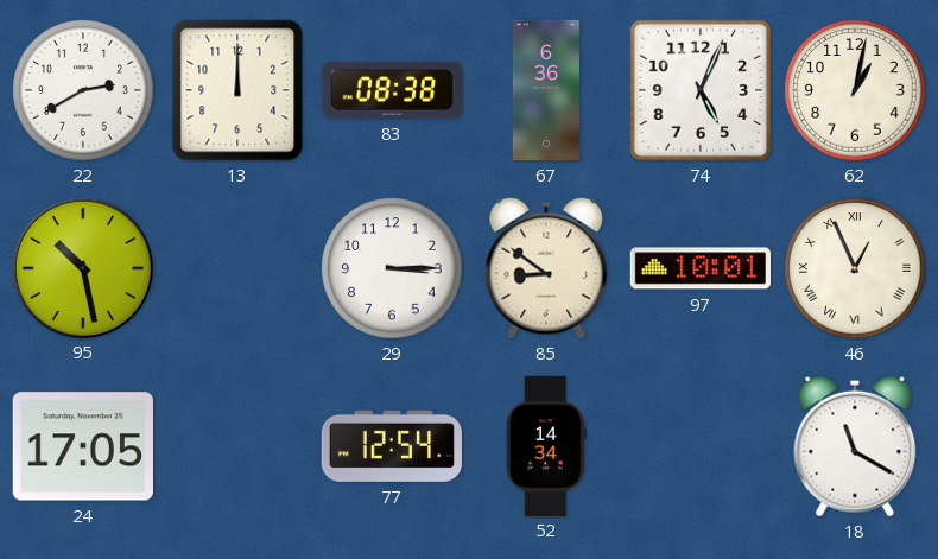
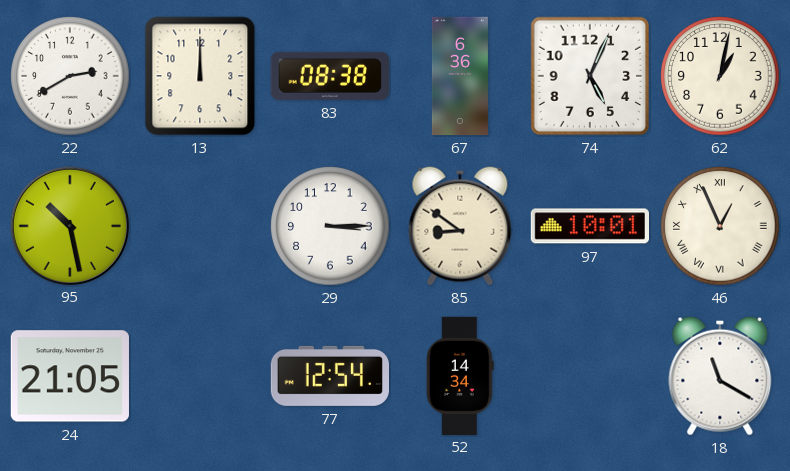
24: 17:05 -> 21:05 (70, 376)
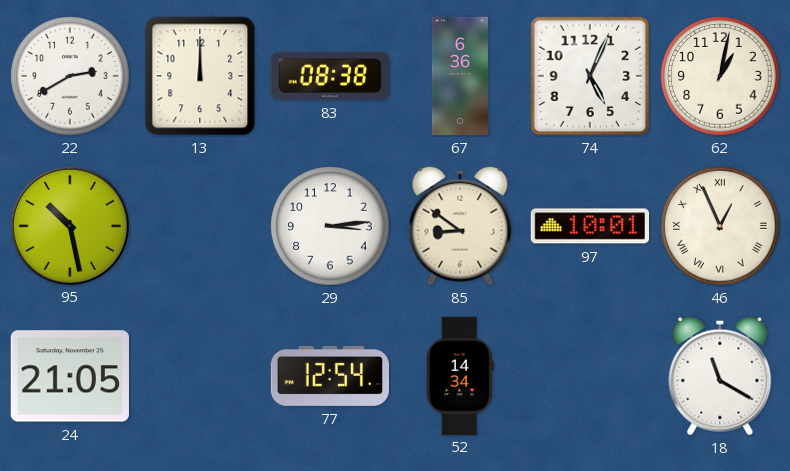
29: 3:15 -> 3:14 (330, 226)
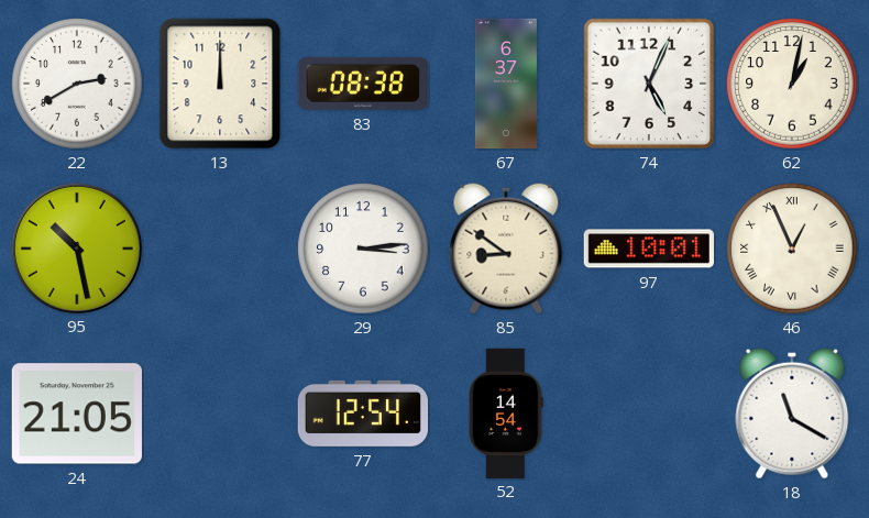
67: 6:36 -> 6:37 (506, 84)
52: 14:34 -> 14:54 (506, 412)
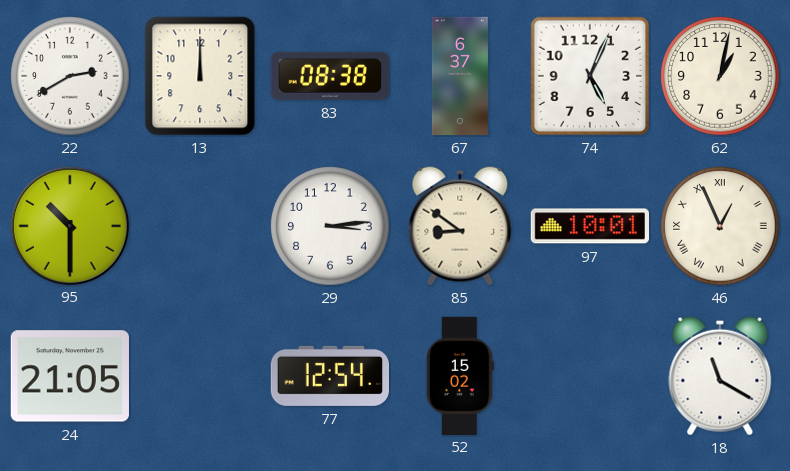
95: 10:28 -> 10:30 (69, 225)
52: 14:54 -> 15:02 (460, 375)
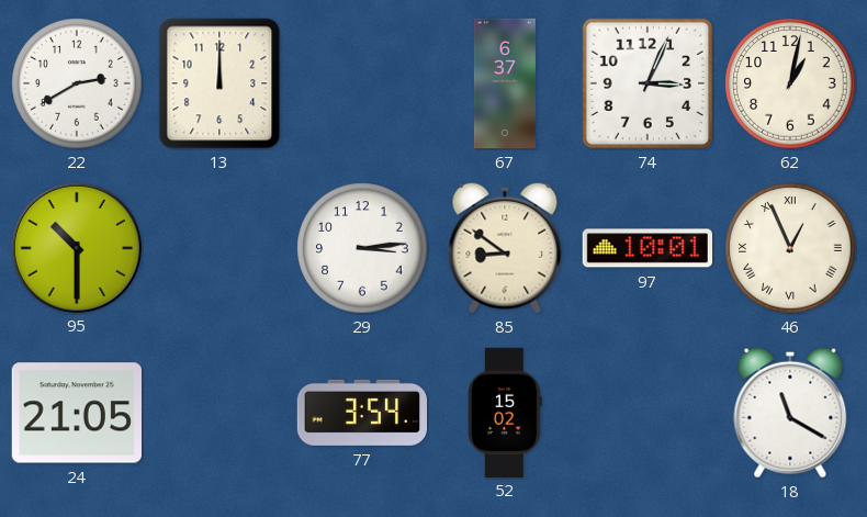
83: 08:38 -> none (330, 76)
74: 5:04 -> 3:04 (648, 83)
77: 12:54 -> 3:54 (361, 413)
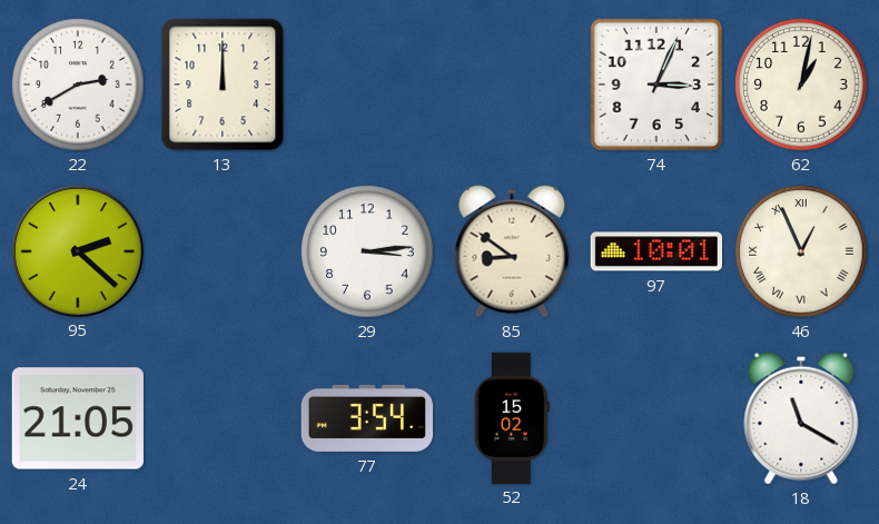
67: 6:37 -> none (505, 83)
95: 10:30 -> 2:22 (77, 250)
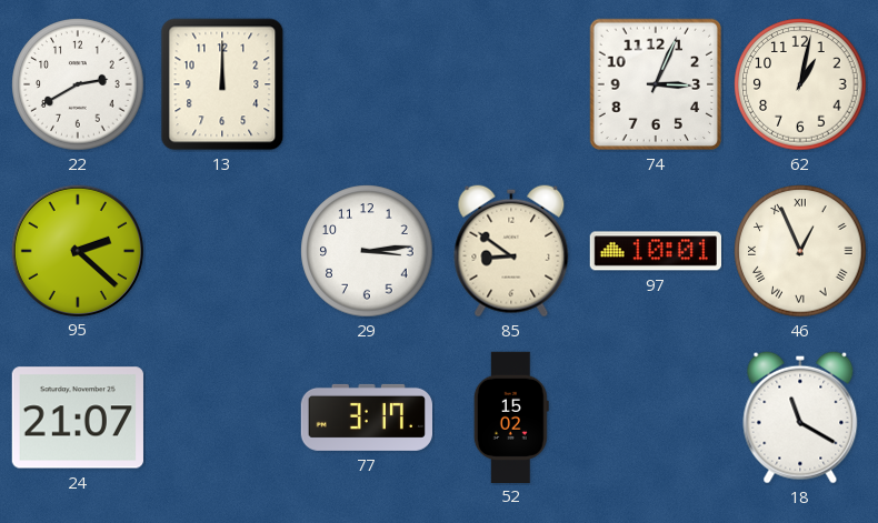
24: 21:05 -> 21:07 (78, 418)
77: 3:54 -> 3:17 (366, 418)
